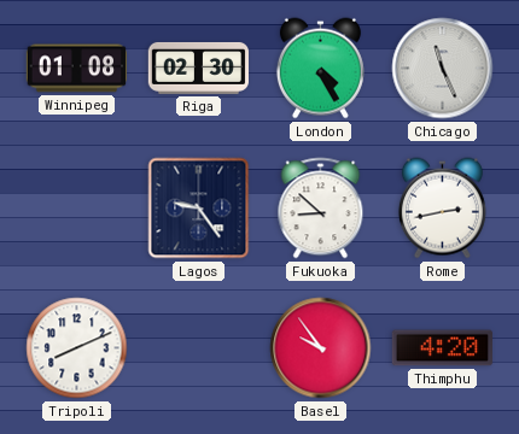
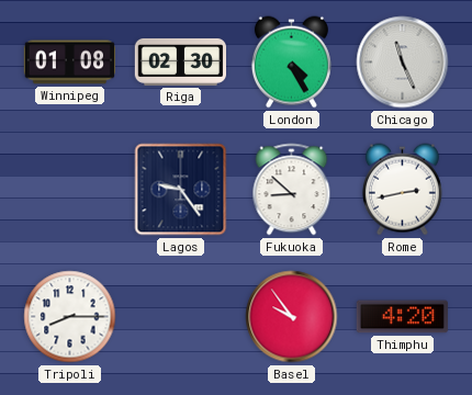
Tripoli: 8:11 -> 8:15 (70, 317)
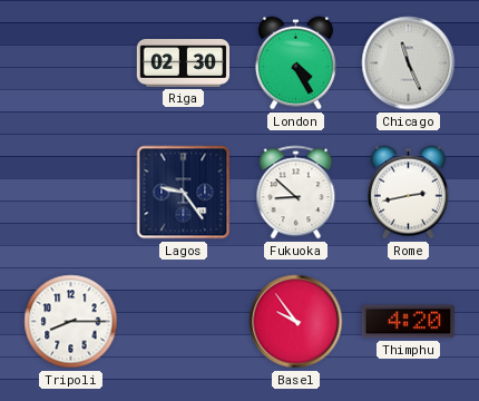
Winnipeg: 01:08 -> none (69, 63)
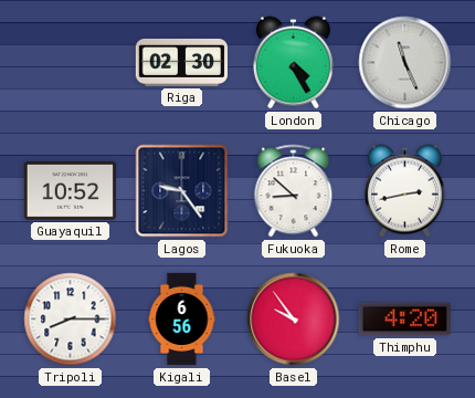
Guayaquil: none -> 10:52 (70, 190)
Kigali: none -> 6:56 (182, 320)
